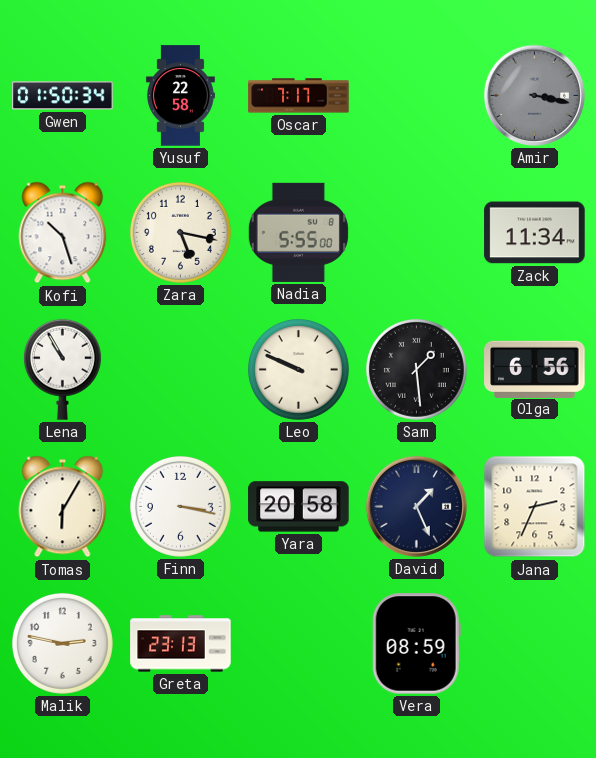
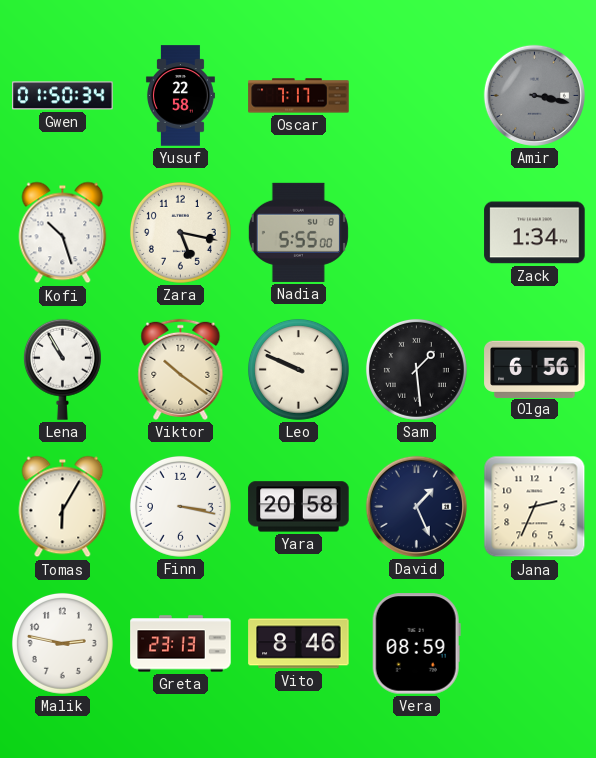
Zack: 11:34 -> 1:34 (535, 233)
Viktor: none -> 10:21 (181, 369)
Vito: none -> 8:46 (299, 644)
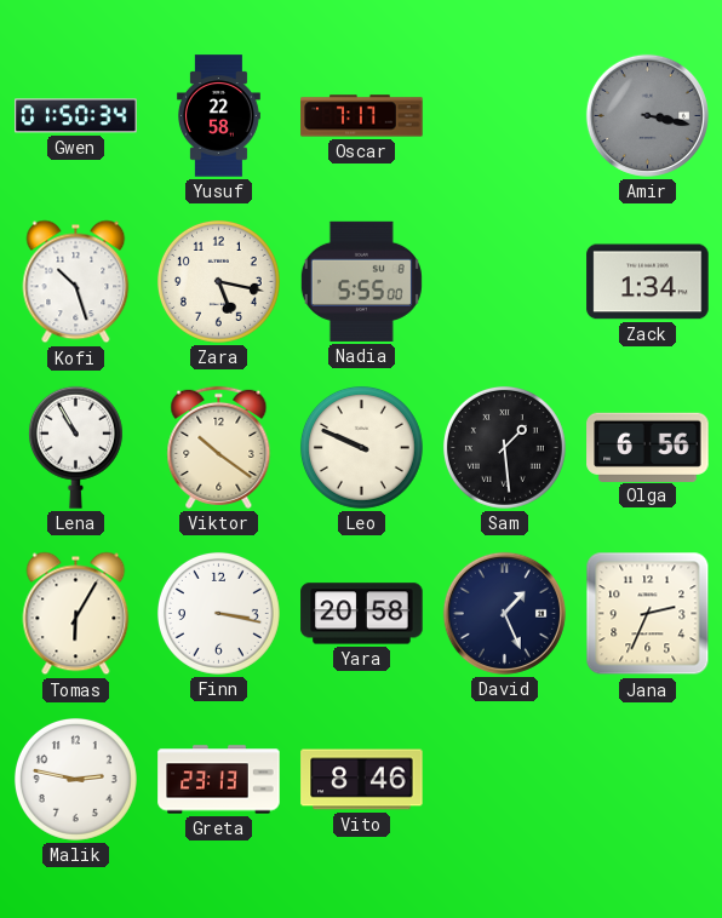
Vera: 08:59 -> none (416, 644)
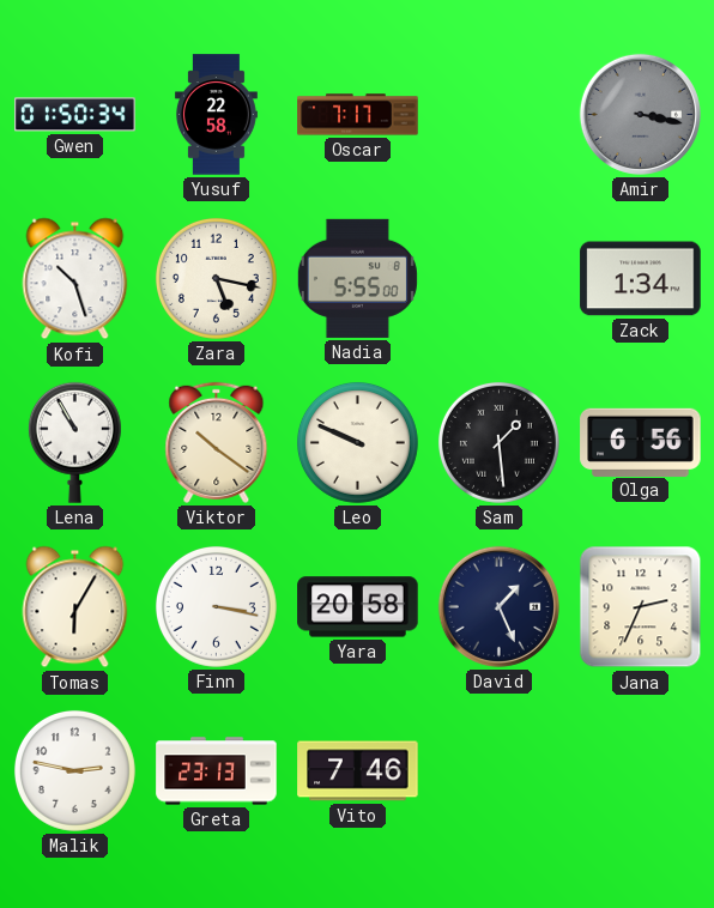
Vito: 8:46 -> 7:46 (358, 771)
